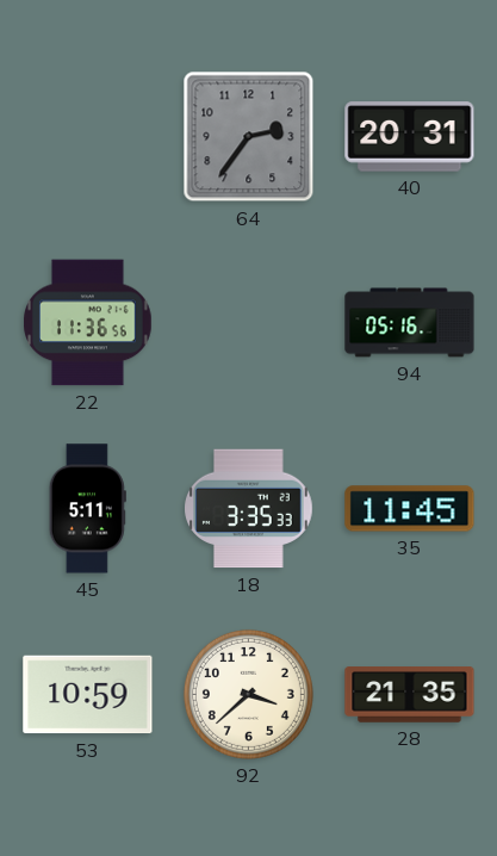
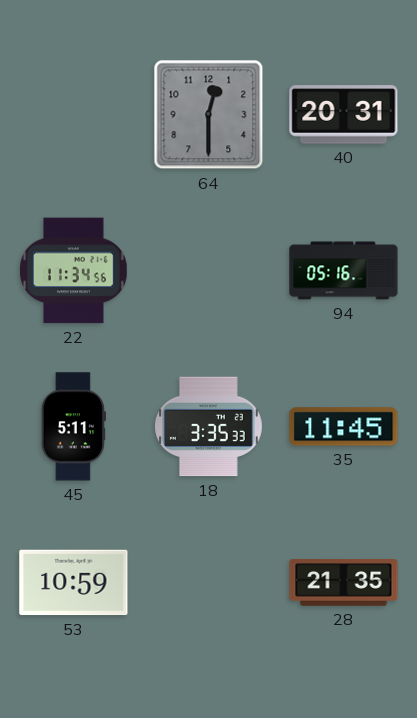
64: 2:36 -> 12:30 (209, 115)
22: 11:36 -> 11:34 (74, 271)
92: 3:38 -> none (248, 694)
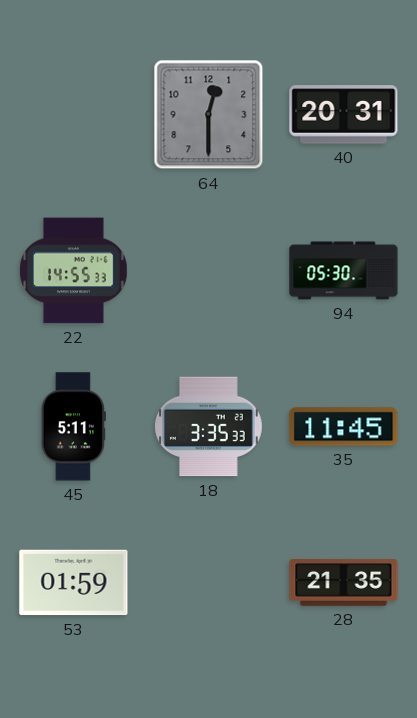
22: 11:34 -> 14:55 (74, 271)
94: 05:16 -> 05:30 (344, 271)
53: 10:59 -> 01:59 (74, 583)
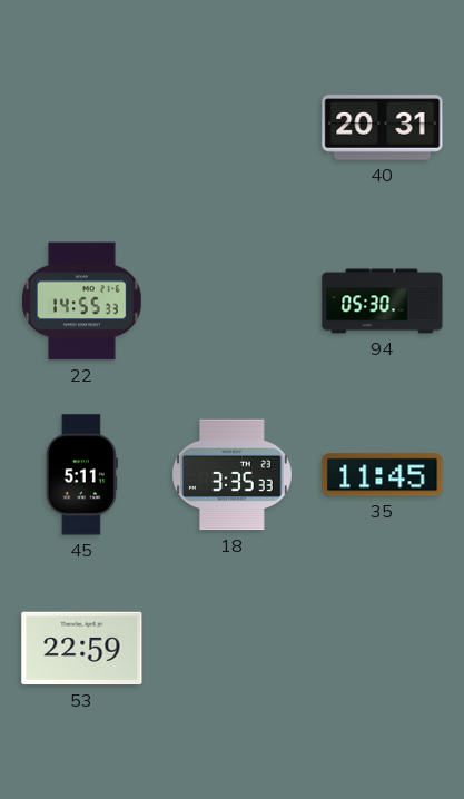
64: 12:30 -> none (209, 115)
53: 01:59 -> 22:59 (82, 649)
28: 21:35 -> none (344, 583)
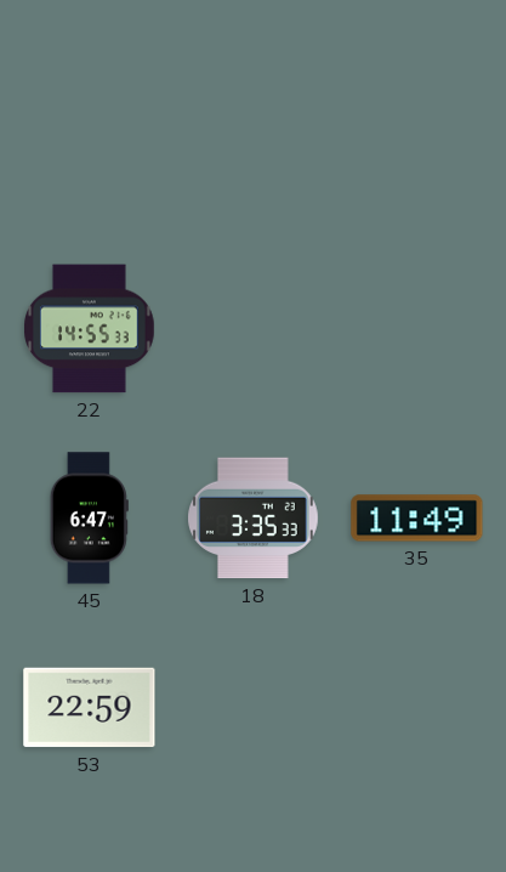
40: 20:31 -> none (383, 128)
94: 05:30 -> none (383, 302)
45: 5:11 -> 6:47 (89, 519)
35: 11:45 -> 11:49 (417, 519)
